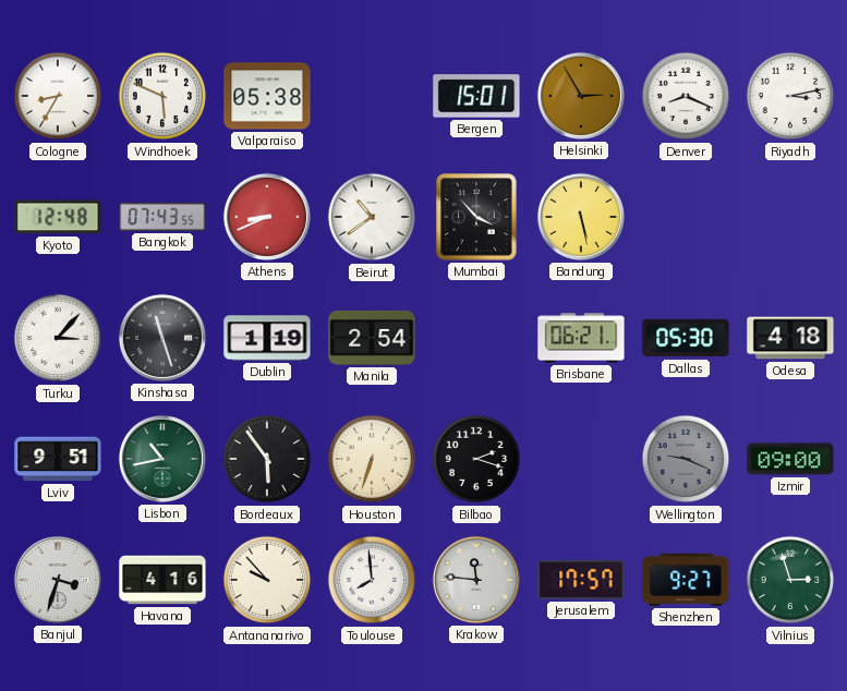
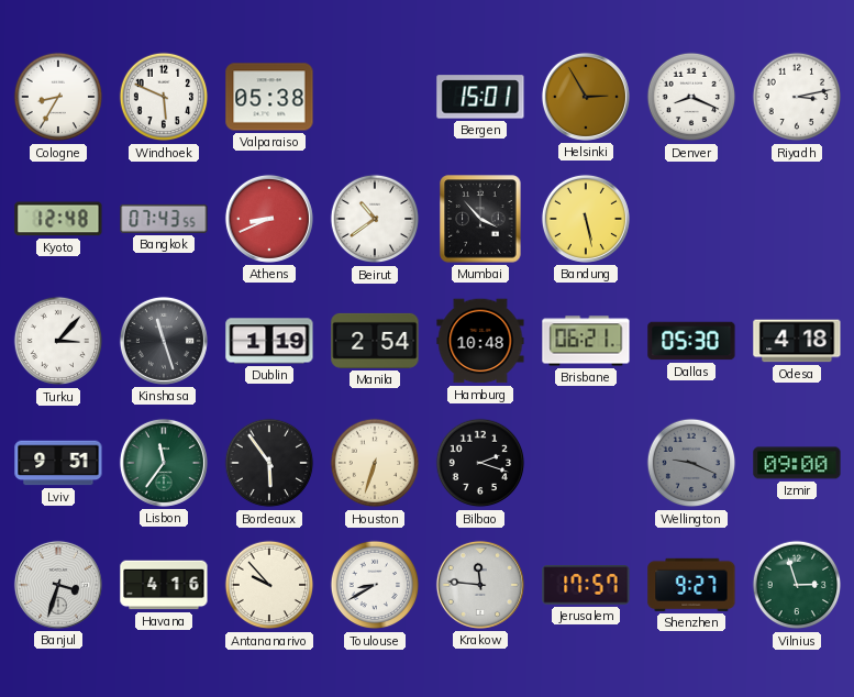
Hamburg: none -> 10:48 (480, 341)
Lisbon: 10:43 -> 11:36 (164, 463)
Toulouse: 7:59 -> 8:40 (375, 585)
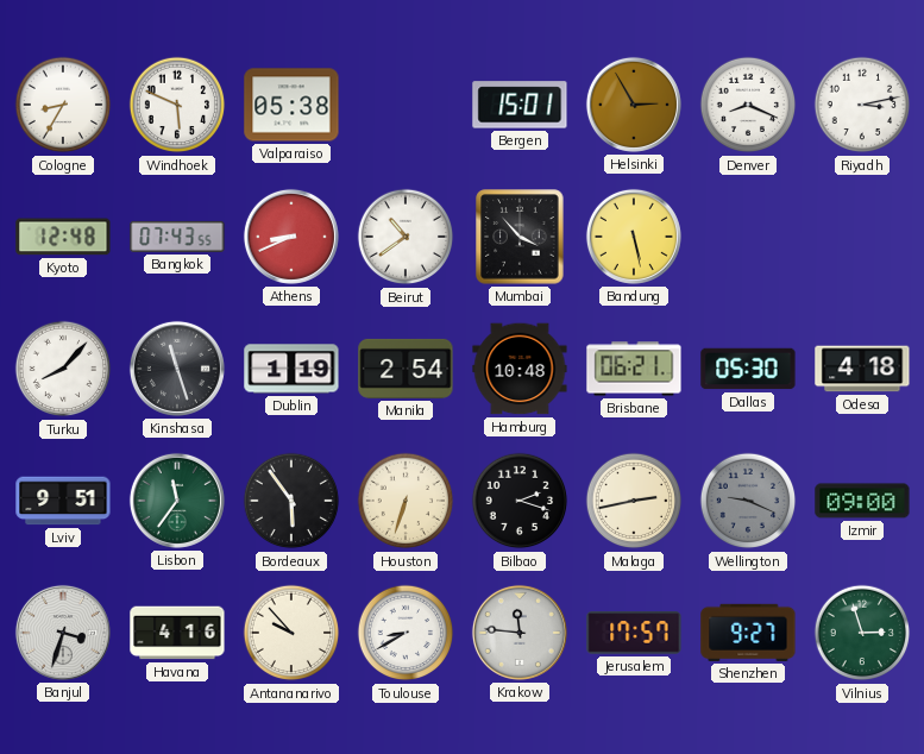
Turku: 3:07 -> 8:07 (63, 369)
Malaga: none -> 2:43 (634, 501)
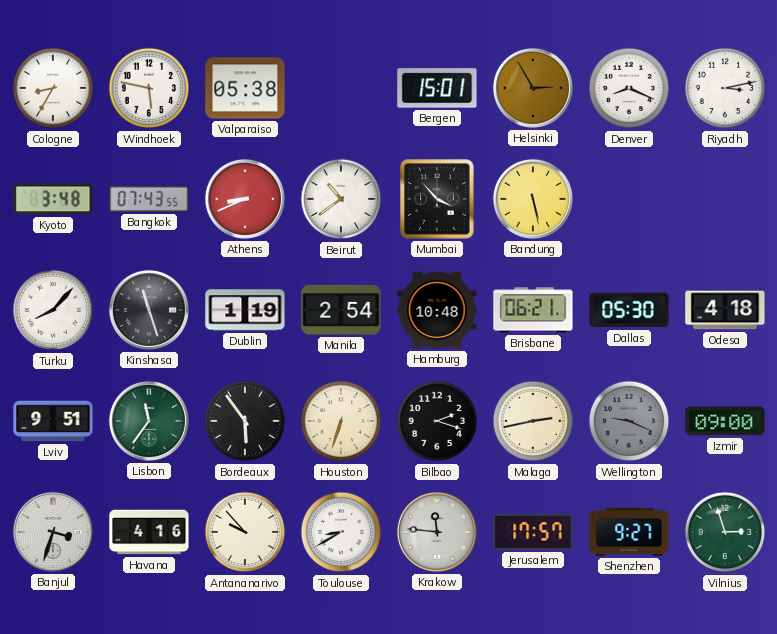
Windhoek: 5:49 -> 5:47 (149, 88)
Kyoto: 12:48 -> 3:48 (53, 199)
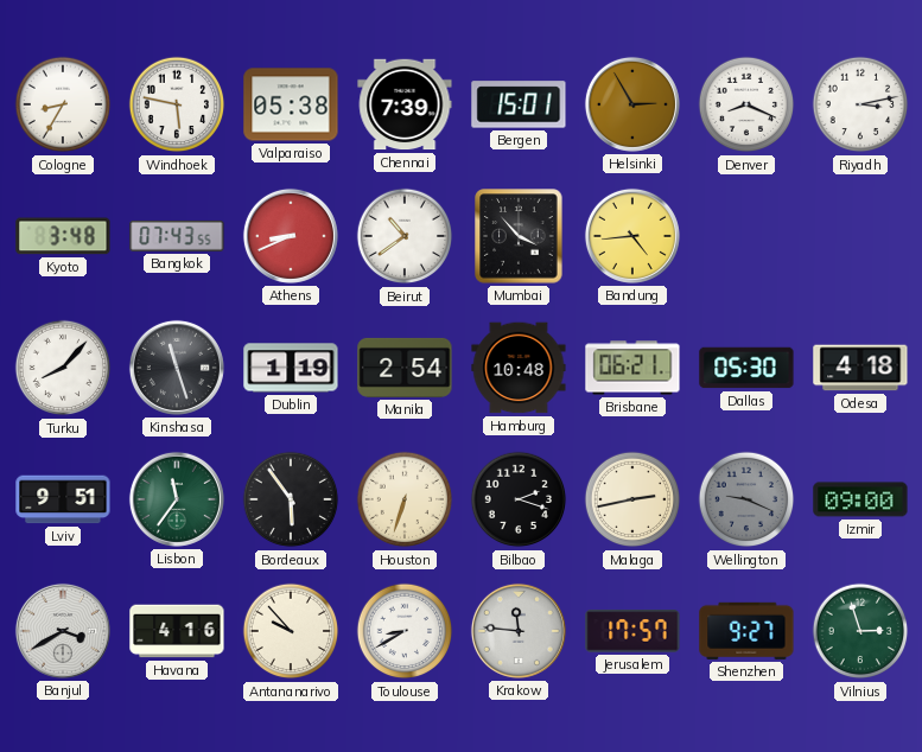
Chennai: none -> 7:39 (405, 104)
Bandung: 5:28 -> 4:44 (632, 236)
Banjul: 3:33 -> 3:40 (63, 631)
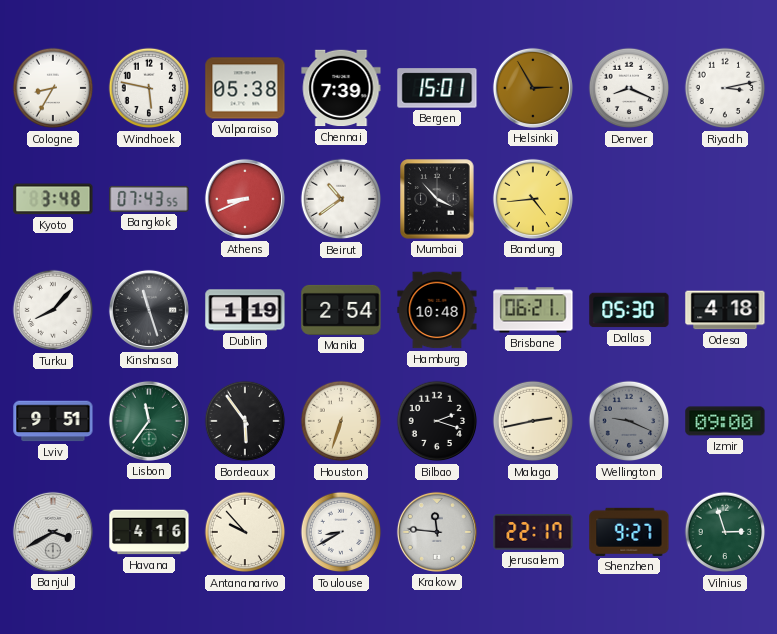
Jerusalem: 17:57 -> 22:17 (533, 532)
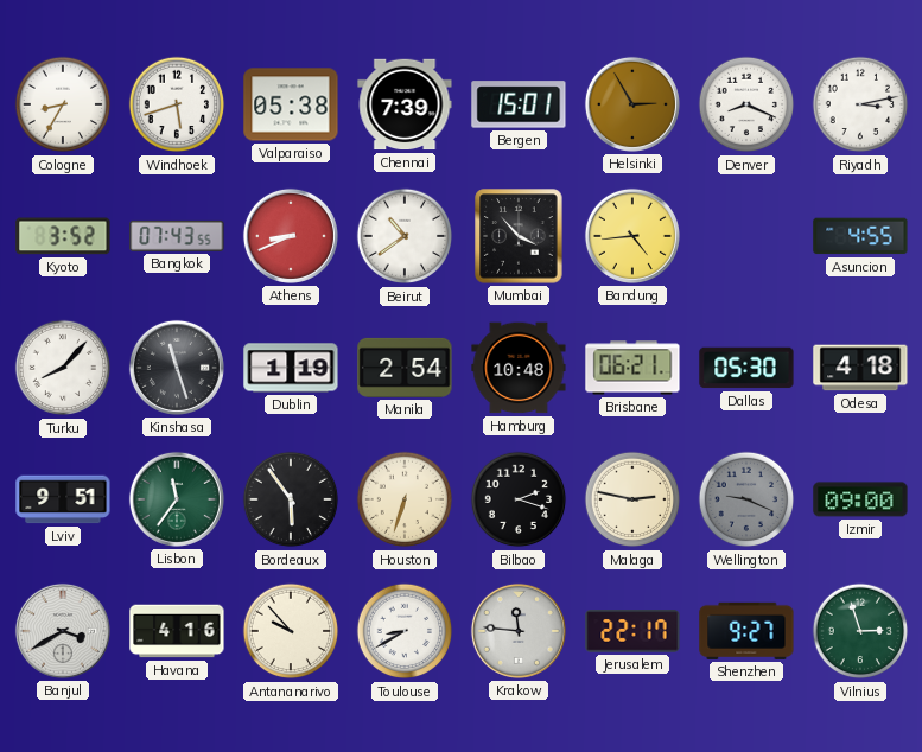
Windhoek: 5:47 -> 5:42 (177, 104)
Kyoto: 3:48 -> 3:52 (63, 236)
Asuncion: none -> 4:55 (860, 236)
Malaga: 2:43 -> 2:47 (632, 499)
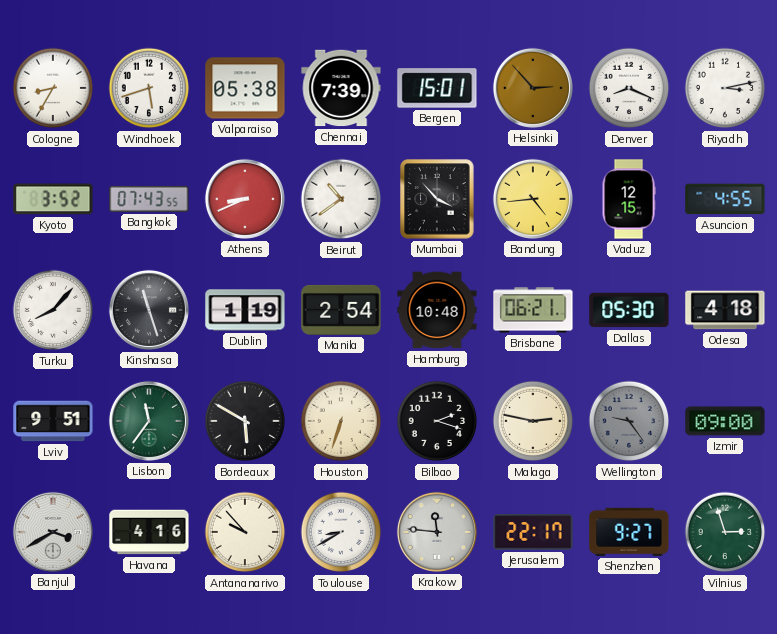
Helsinki: 2:55 -> 2:53 (533, 88)
Vaduz: none -> 12:15 (629, 199)
Bordeaux: 5:54 -> 5:50 (245, 421)
Wellington: 9:19 -> 9:24 (629, 421)
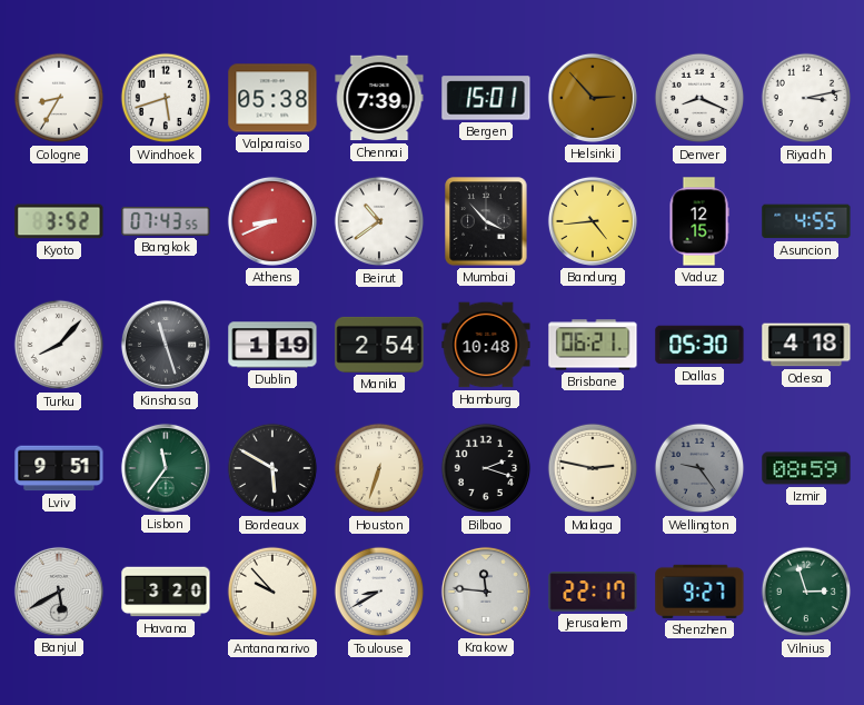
Izmir: 09:00 -> 08:59 (806, 468)
Banjul: 3:40 -> 5:40 (59, 592)
Havana: 4:16 -> 3:20 (166, 592)
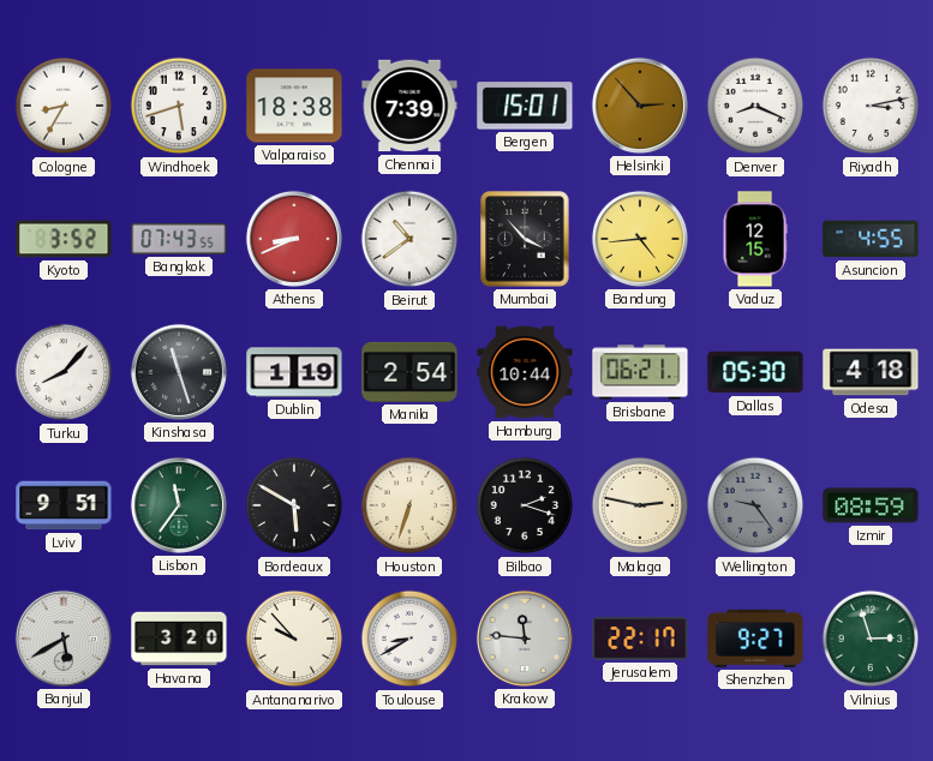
Valparaiso: 05:38 -> 18:38 (294, 106)
Hamburg: 10:48 -> 10:44 (525, 372)
